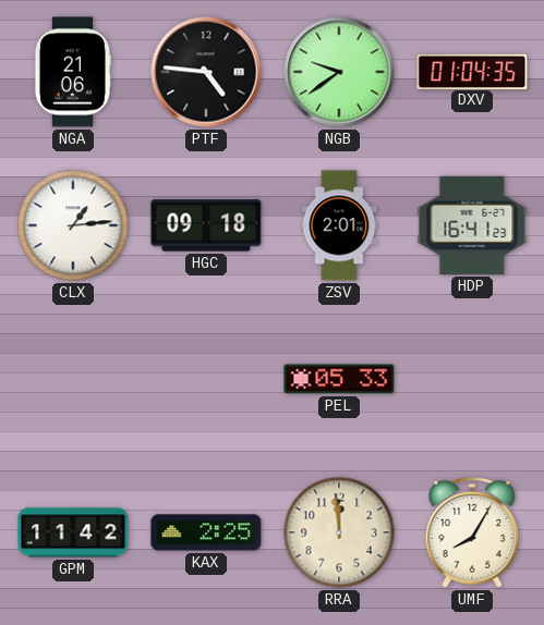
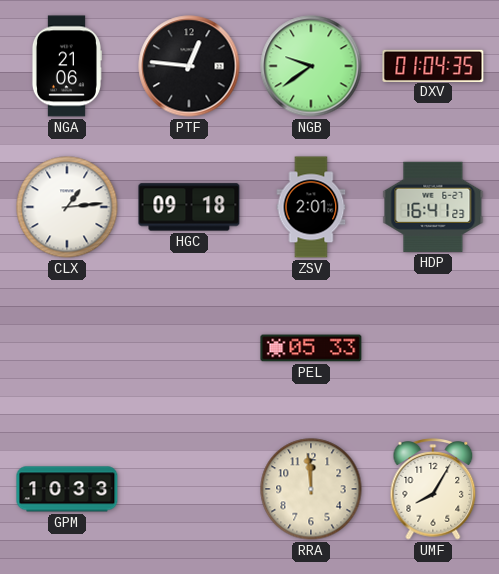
PTF: 4:46 -> 12:46 (189, 66)
GPM: 11:42 -> 10:33 (67, 489)
KAX: 2:25 -> none (206, 532)
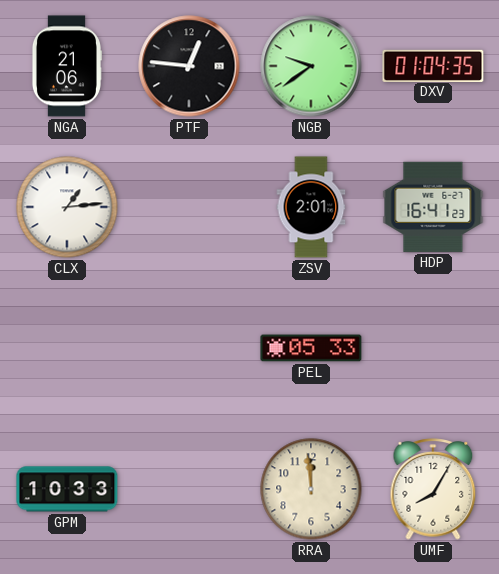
HGC: 09:18 -> none (189, 207)
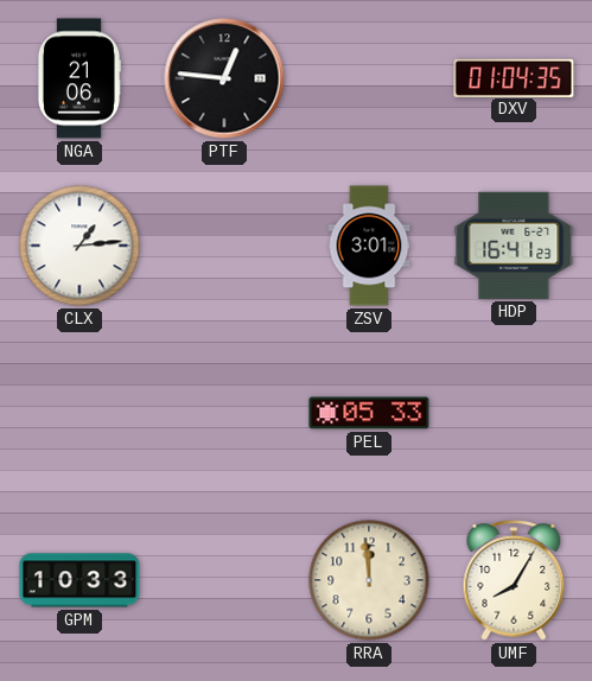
NGB: 9:39 -> none (311, 66)
ZSV: 2:01 -> 3:01 (369, 246)
